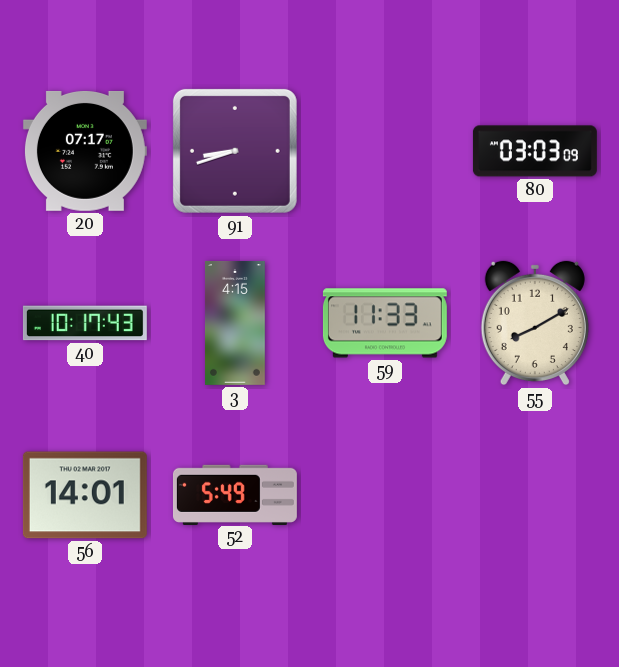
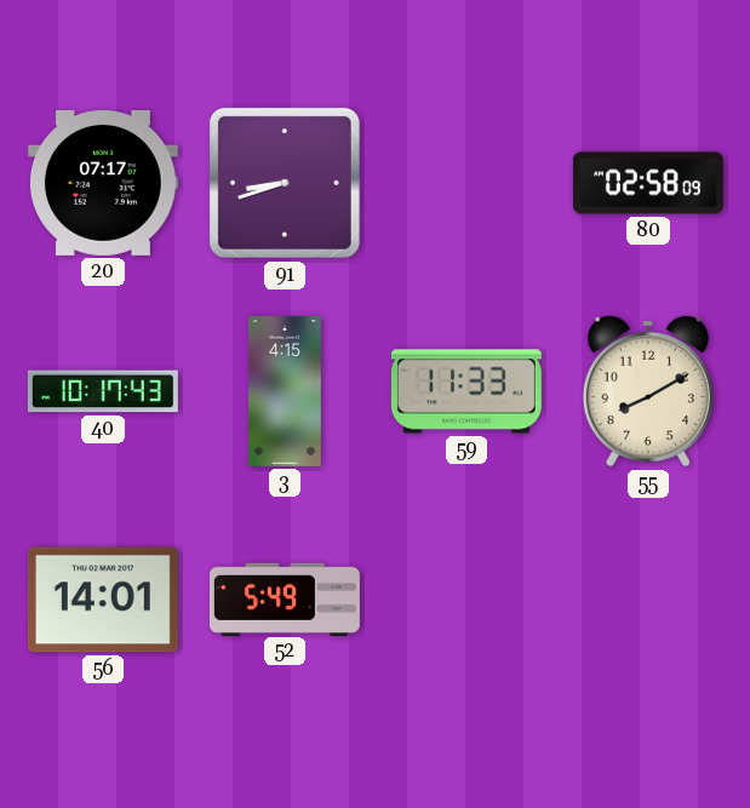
80: 03:03 -> 02:58 (648, 183)
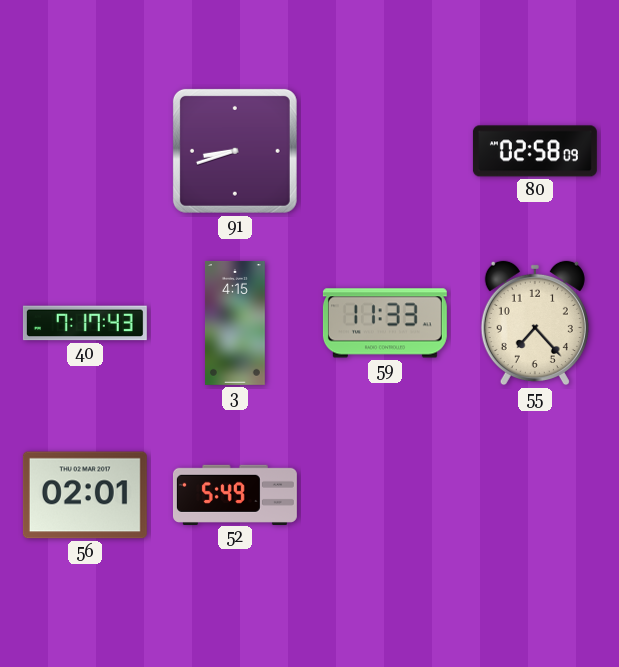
20: 07:17 -> none (103, 183)
40: 10:17 -> 7:17 (85, 323)
55: 8:10 -> 7:23 (535, 323)
56: 14:01 -> 02:01 (85, 495)
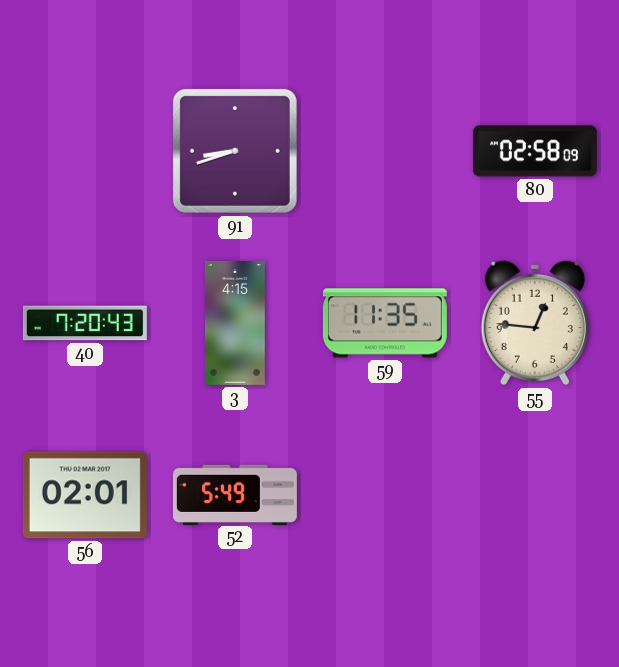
40: 7:17 -> 7:20 (85, 323)
59: 11:33 -> 11:35 (385, 323)
55: 7:23 -> 12:46 (535, 323)
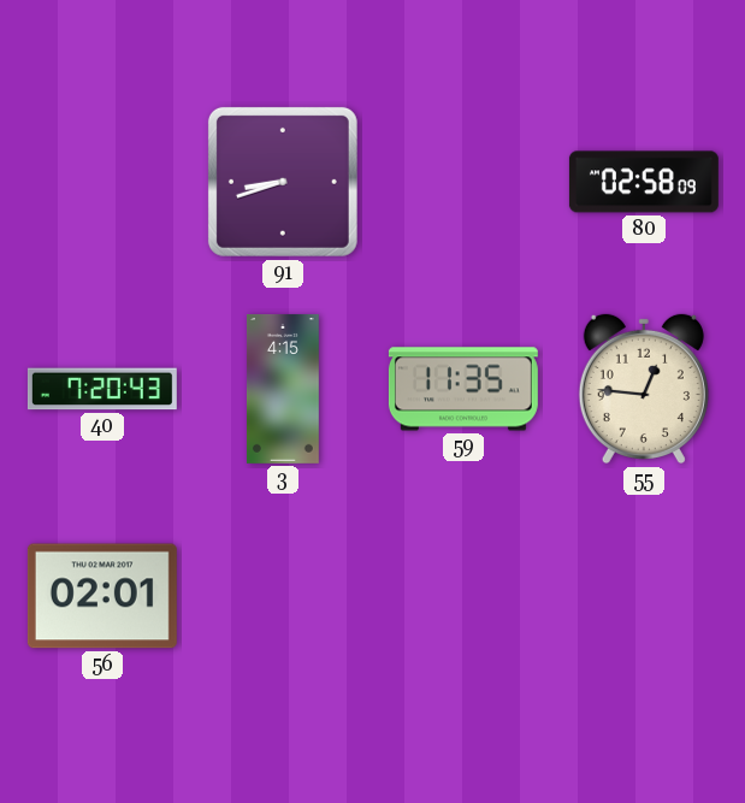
52: 5:49 -> none (235, 494)
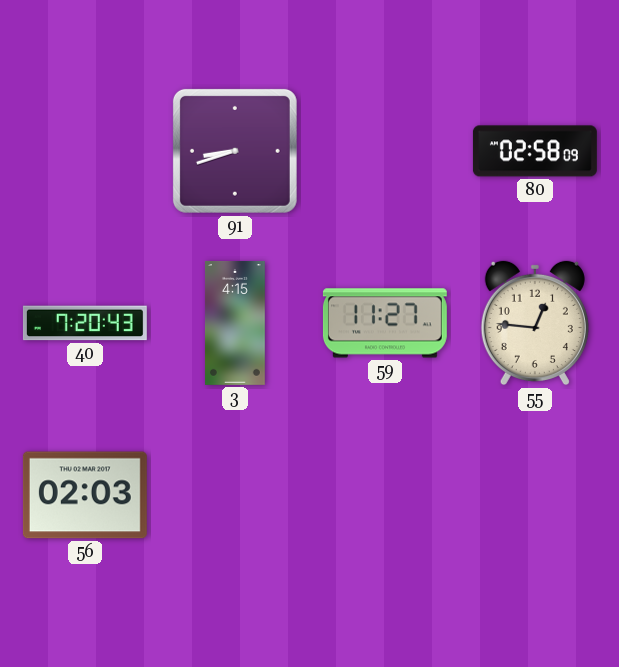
59: 11:35 -> 11:27 (385, 323)
56: 02:01 -> 02:03 (85, 495)
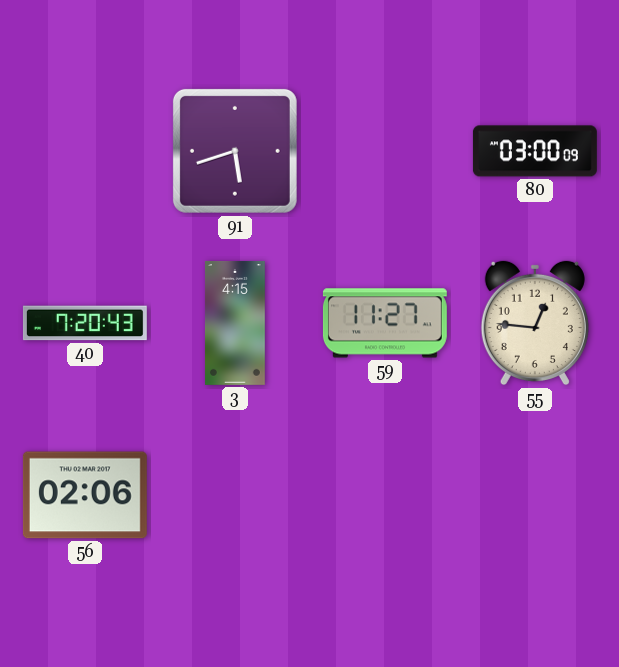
91: 8:42 -> 5:42 (235, 151)
80: 02:58 -> 03:00 (535, 151)
56: 02:03 -> 02:06 (85, 495)
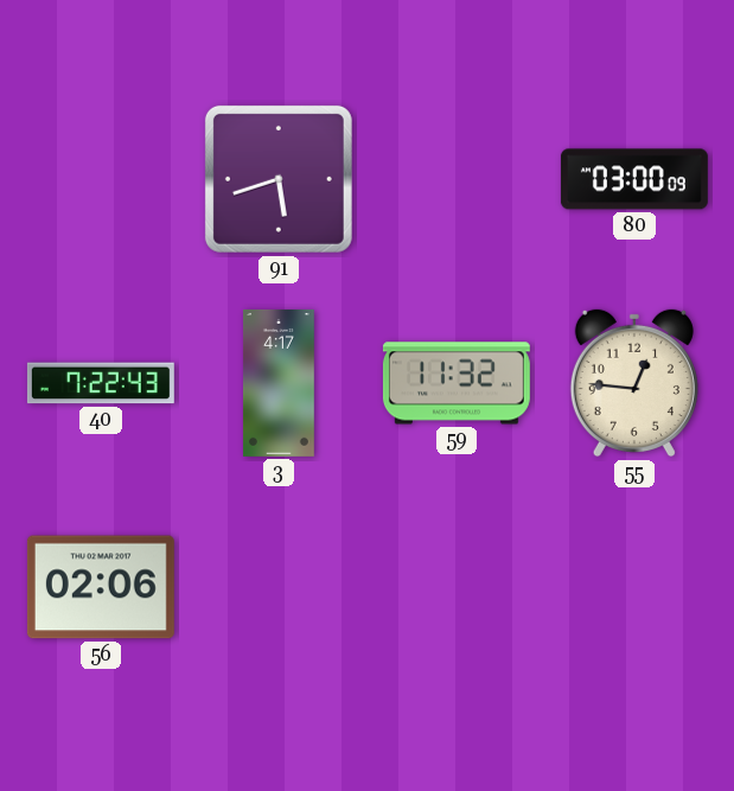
40: 7:20 -> 7:22 (101, 383)
3: 4:15 -> 4:17 (279, 383)
59: 11:27 -> 11:32 (457, 383)
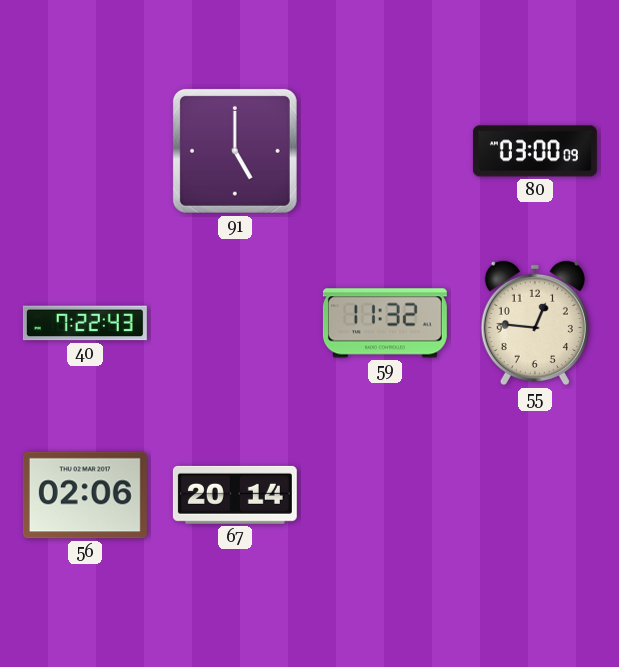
91: 5:42 -> 5:00 (235, 151)
3: 4:17 -> none (279, 383)
67: none -> 20:14 (235, 495)
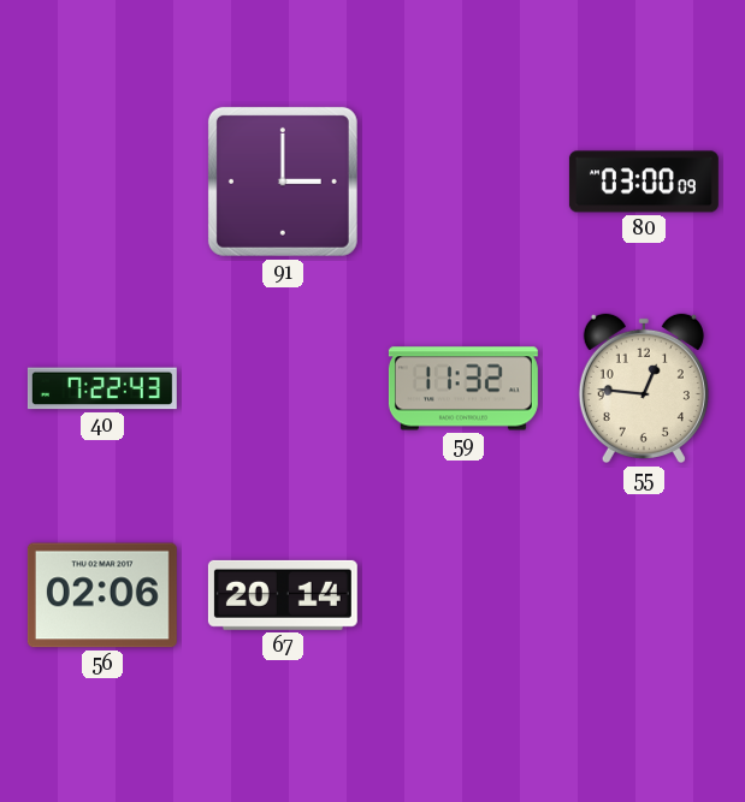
91: 5:00 -> 3:00 (283, 182)
